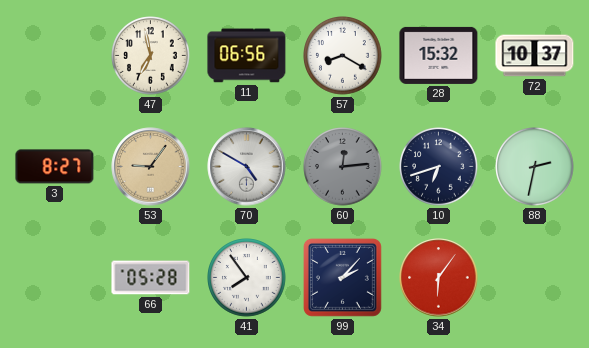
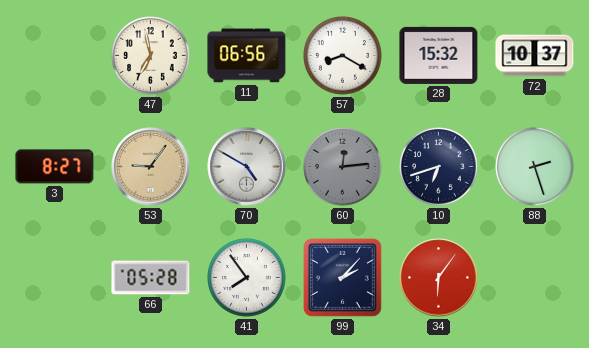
88: 2:32 -> 2:27 (535, 167)
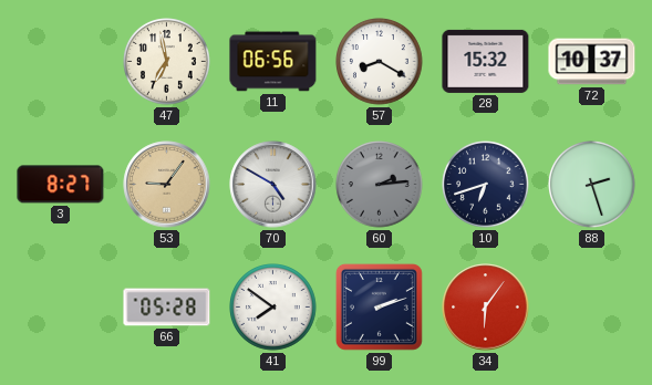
60: 12:14 -> 2:14 (380, 185)
41: 7:54 -> 7:51 (273, 308)
99: 2:07 -> 2:12 (379, 306)
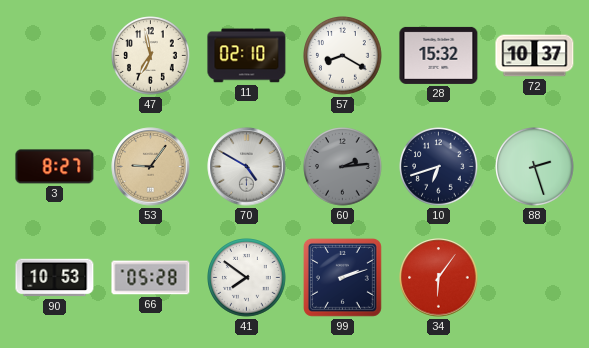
11: 06:56 -> 02:10 (247, 56)
90: none -> 10:53 (55, 278)
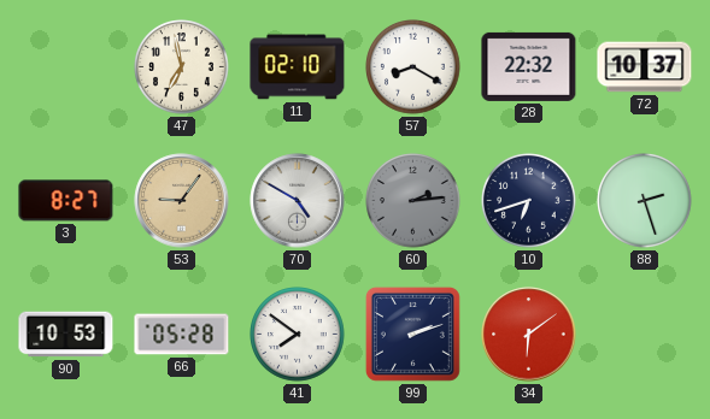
28: 15:32 -> 22:32 (529, 66)
34: 6:06 -> 6:09 (529, 335)
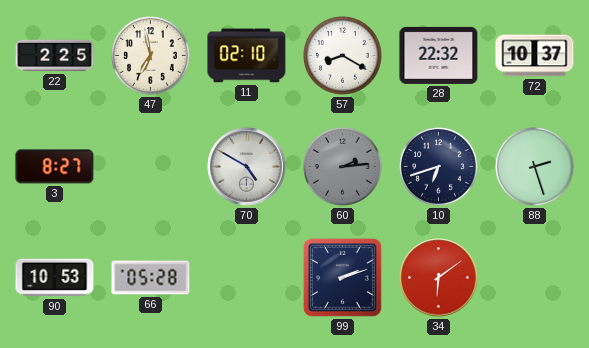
22: none -> 2:25 (55, 56)
53: 9:06 -> none (182, 201)
41: 7:51 -> none (298, 335)
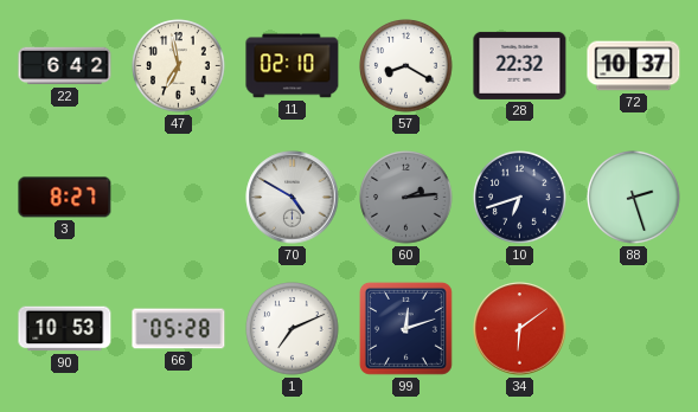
22: 2:25 -> 6:42 (65, 66)
1: none -> 7:11 (293, 329)
99: 2:12 -> 12:12 (405, 328)
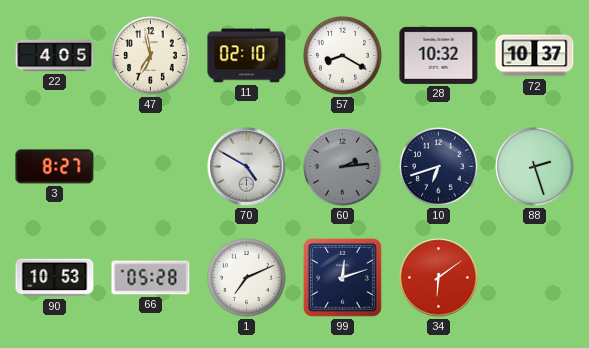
22: 6:42 -> 4:05 (55, 56)
28: 22:32 -> 10:32 (439, 55)
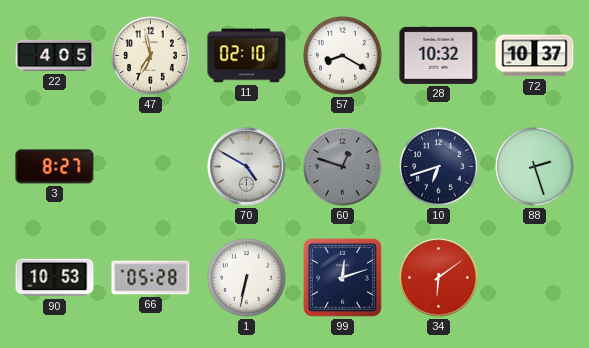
60: 2:14 -> 12:48 (343, 167)
1: 7:11 -> 6:32 (247, 278)
